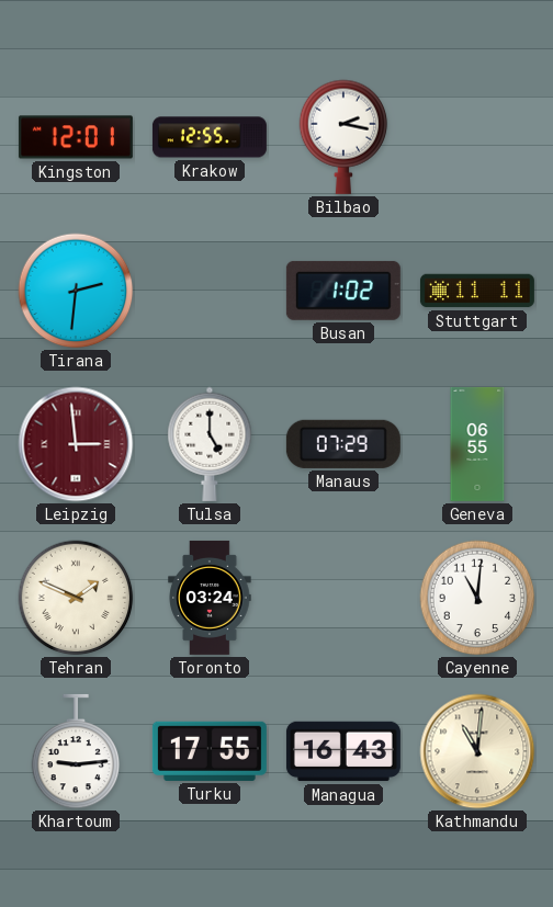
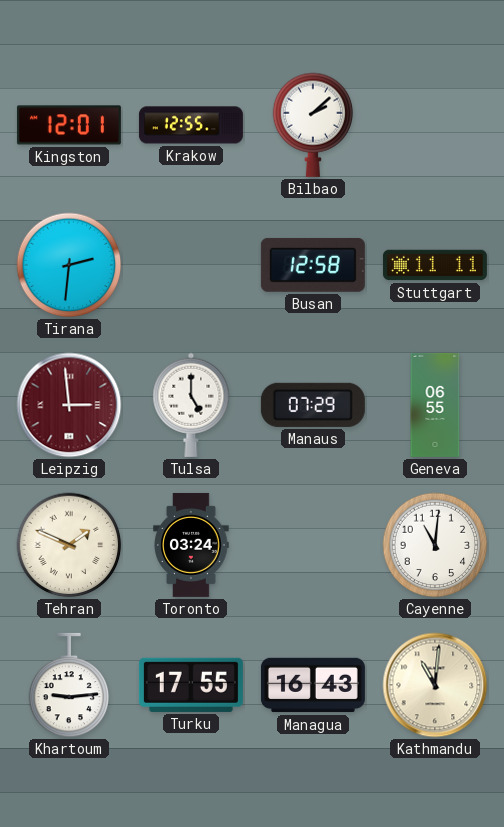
Bilbao: 2:17 -> 2:08 (313, 125)
Busan: 1:02 -> 12:58 (313, 265)
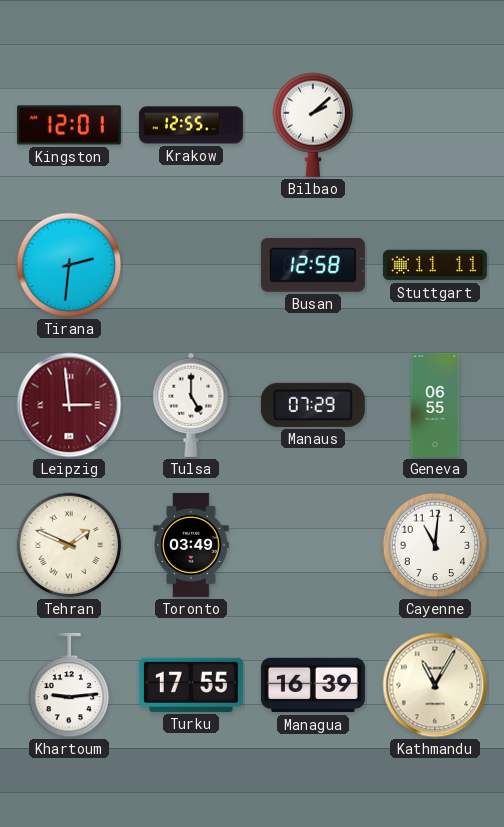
Toronto: 03:24 -> 03:49 (191, 545)
Managua: 16:43 -> 16:39 (313, 685)
Kathmandu: 11:01 -> 11:05 (435, 685)
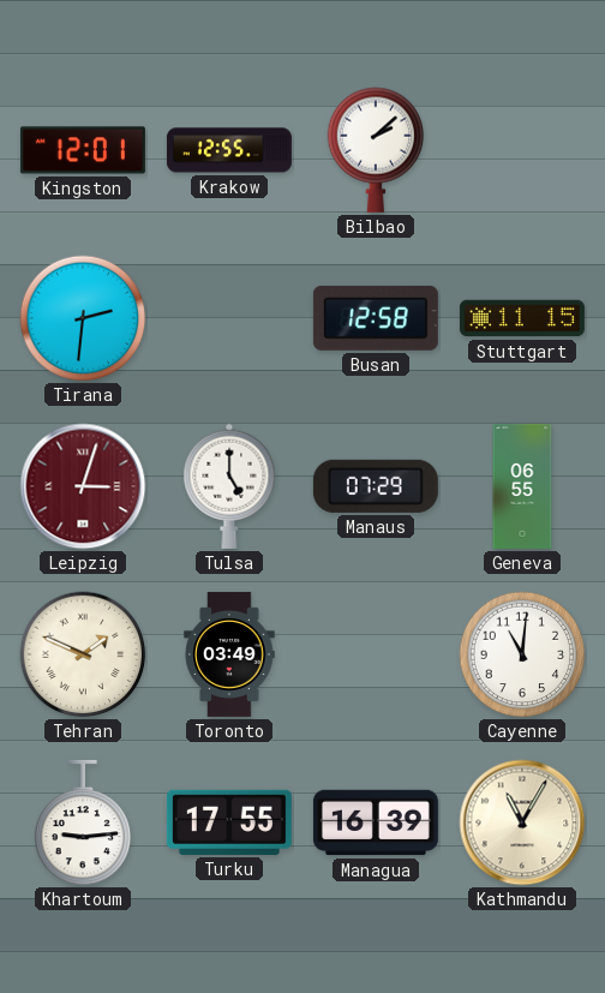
Stuttgart: 11:11 -> 11:15 (522, 318)
Leipzig: 2:59 -> 3:03 (83, 486)
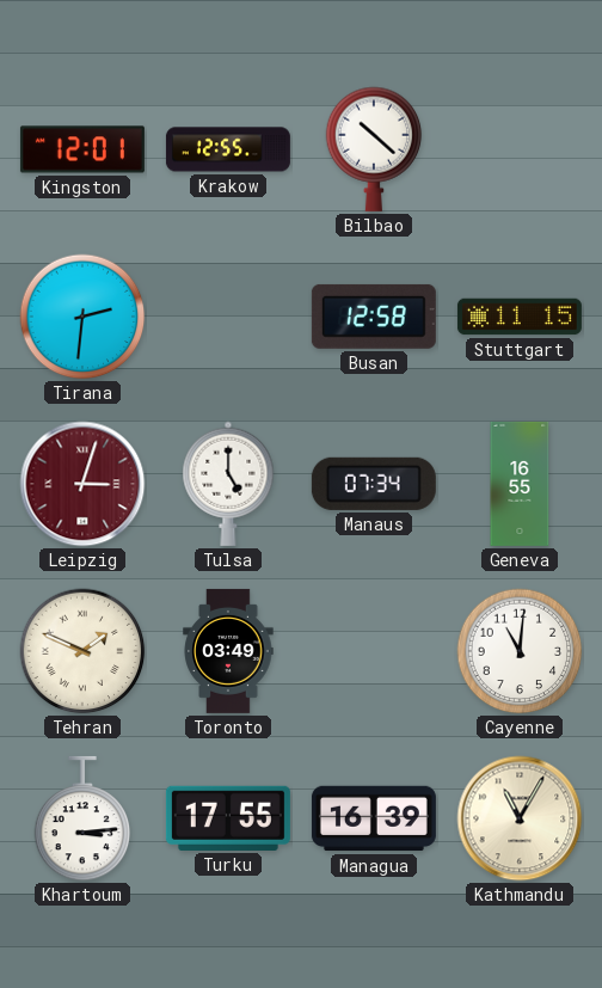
Bilbao: 2:08 -> 10:22 (374, 149)
Manaus: 07:29 -> 07:34 (374, 484)
Geneva: 06:55 -> 16:55 (520, 484)
Khartoum: 9:14 -> 3:14 (82, 818)
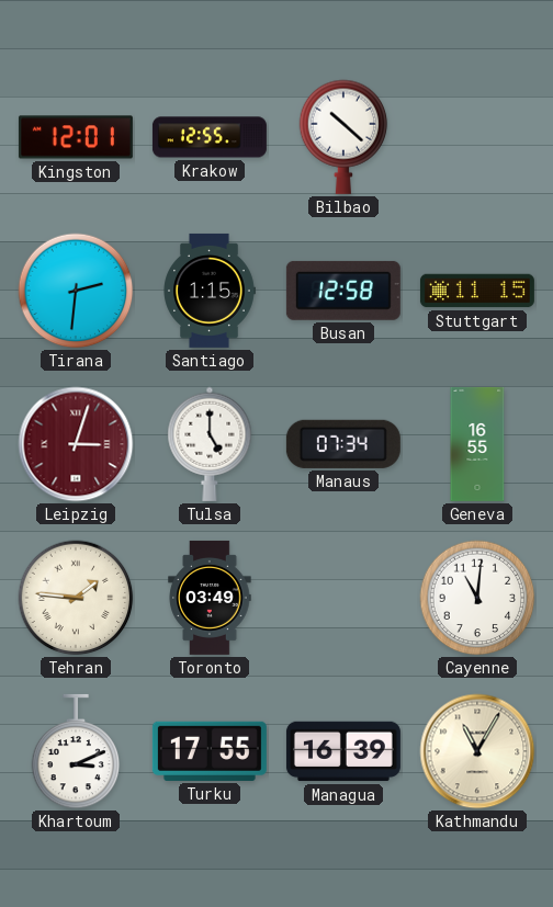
Santiago: none -> 1:15 (210, 291)
Tehran: 1:49 -> 1:46 (76, 598)
Khartoum: 3:14 -> 3:11 (76, 751)
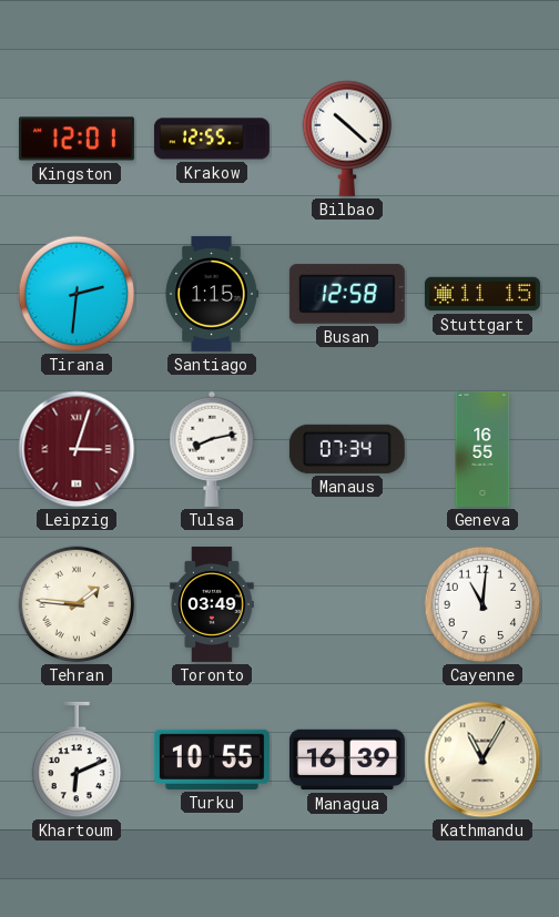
Tulsa: 5:00 -> 8:13 (212, 449)
Khartoum: 3:11 -> 6:11 (77, 760)
Turku: 17:55 -> 10:55 (212, 760)
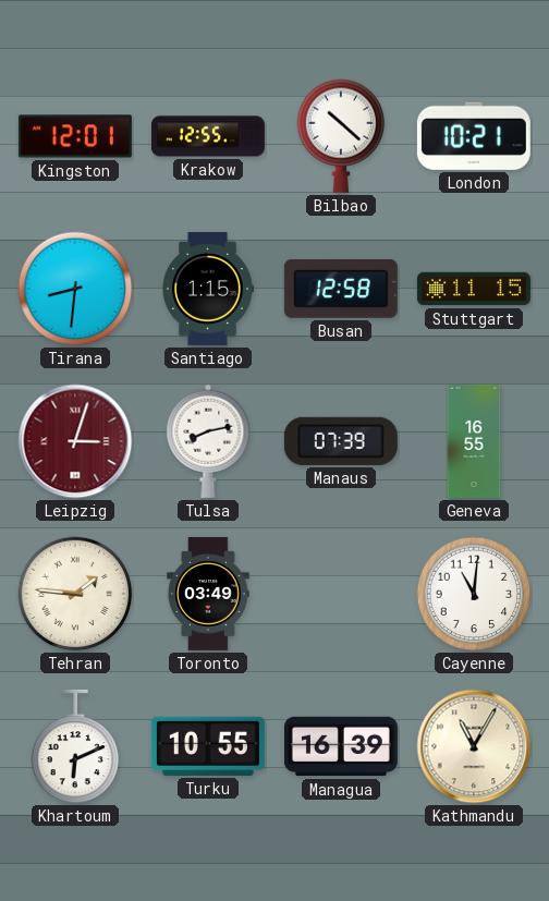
London: none -> 10:21 (474, 136)
Tirana: 2:31 -> 8:31 (75, 289)
Manaus: 07:34 -> 07:39 (341, 441)
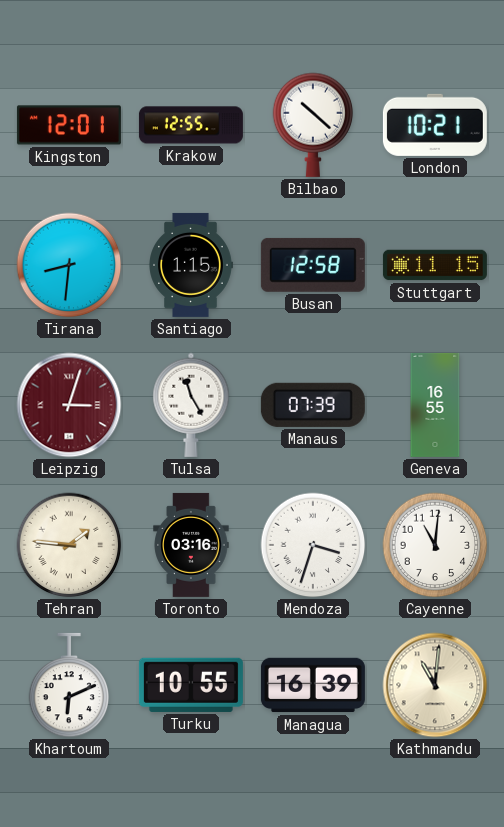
Tulsa: 8:13 -> 11:25 (191, 405)
Toronto: 03:49 -> 03:16 (191, 545)
Mendoza: none -> 3:33 (313, 545)
Kathmandu: 11:05 -> 11:01 (435, 685)
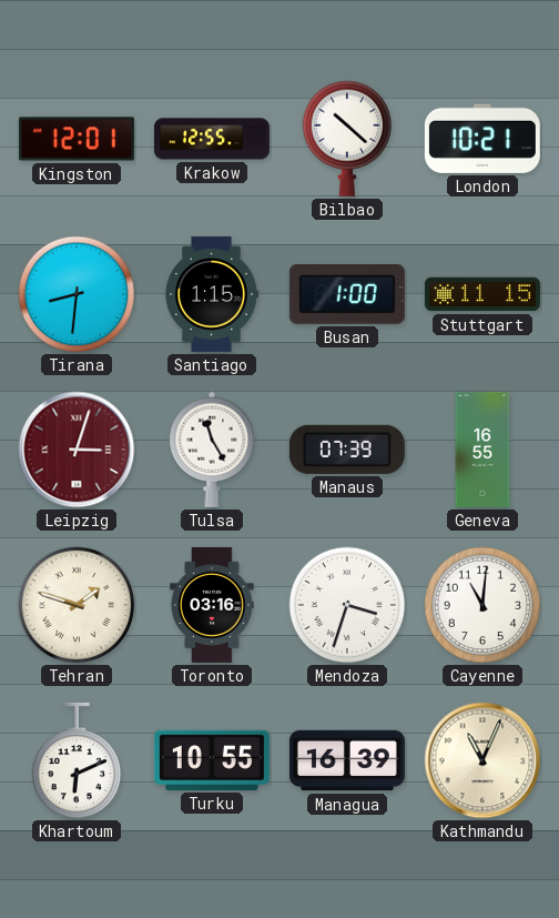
Busan: 12:58 -> 1:00 (347, 294)
Tehran: 1:46 -> 1:48 (77, 605)
Kathmandu: 11:01 -> 11:04 (482, 760)
